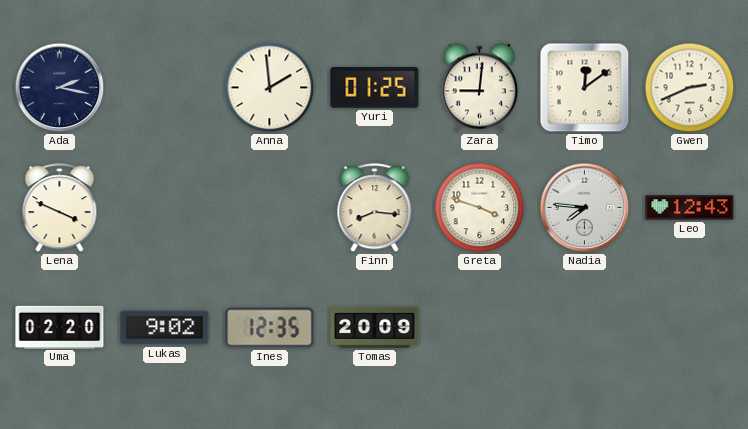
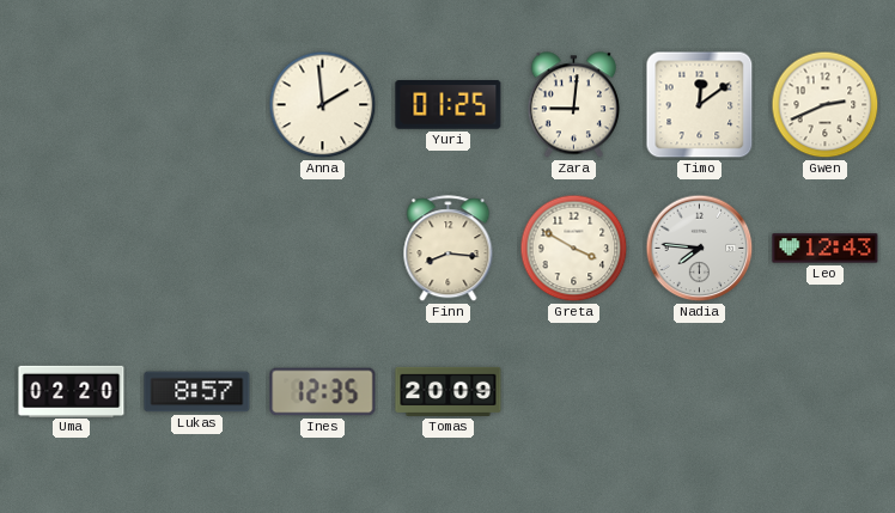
Ada: 2:17 -> none (60, 88)
Lena: 3:49 -> none (60, 208)
Greta: 3:48 -> 3:50 (574, 249)
Lukas: 9:02 -> 8:57 (197, 392)
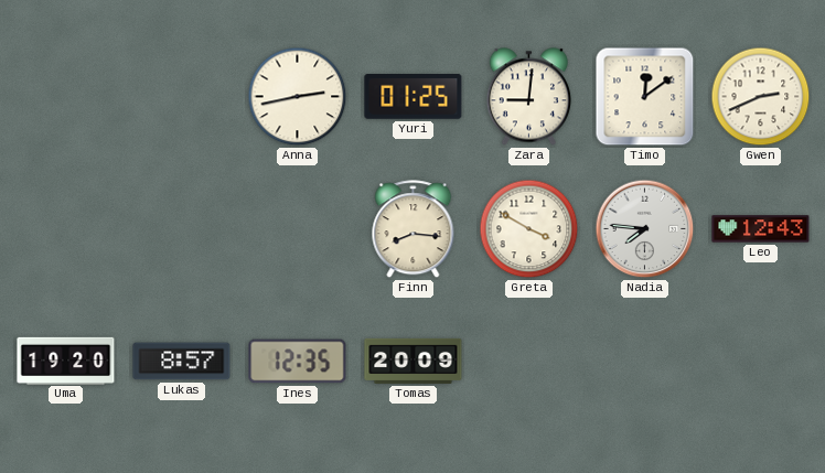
Anna: 1:59 -> 2:43 (298, 97)
Uma: 02:20 -> 19:20 (66, 361)
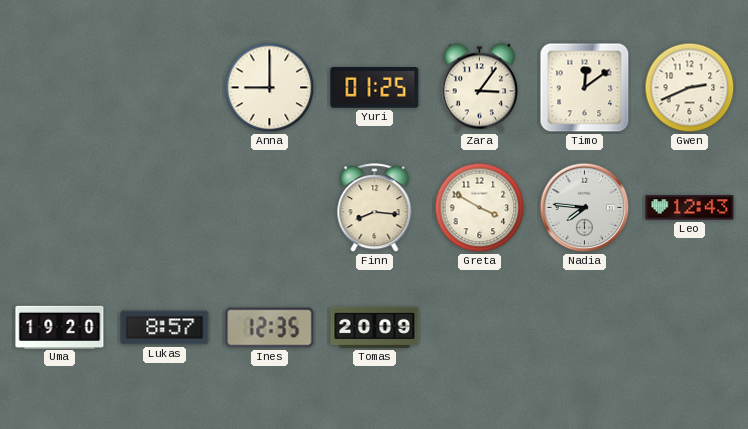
Anna: 2:43 -> 9:00 (270, 88)
Zara: 9:01 -> 3:06 (479, 88)
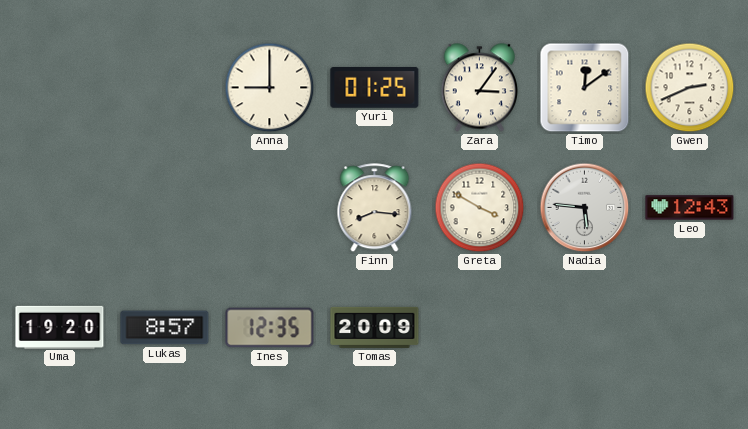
Nadia: 7:46 -> 5:46 (585, 208)
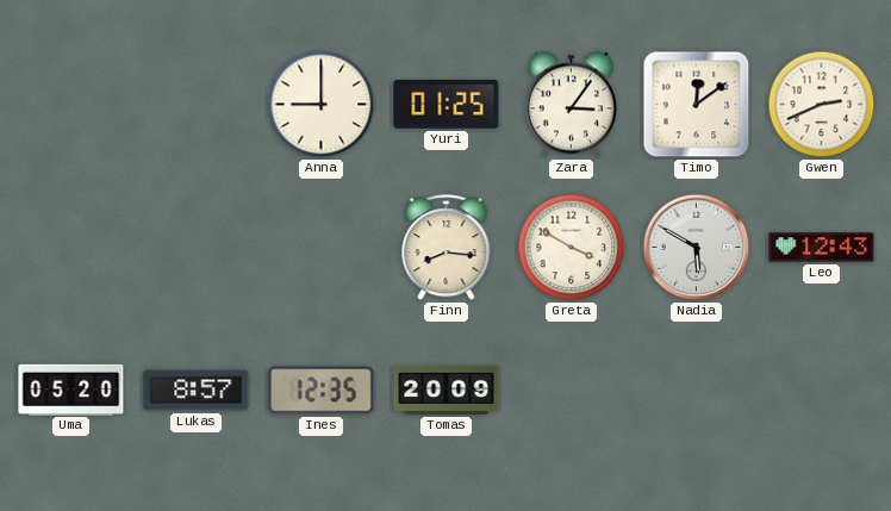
Nadia: 5:46 -> 5:50 (697, 248)
Uma: 19:20 -> 05:20 (71, 390)
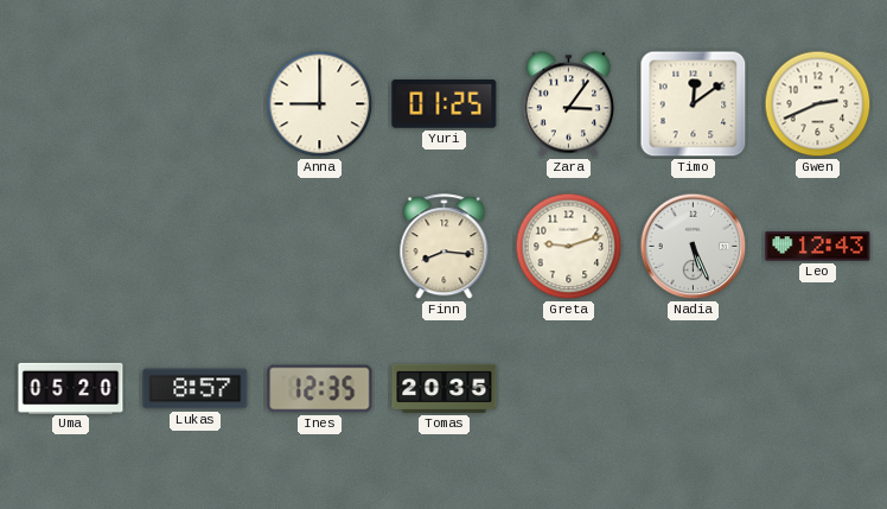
Greta: 3:50 -> 9:12 (569, 247)
Nadia: 5:50 -> 5:26 (694, 247)
Tomas: 20:09 -> 20:35 (445, 388)
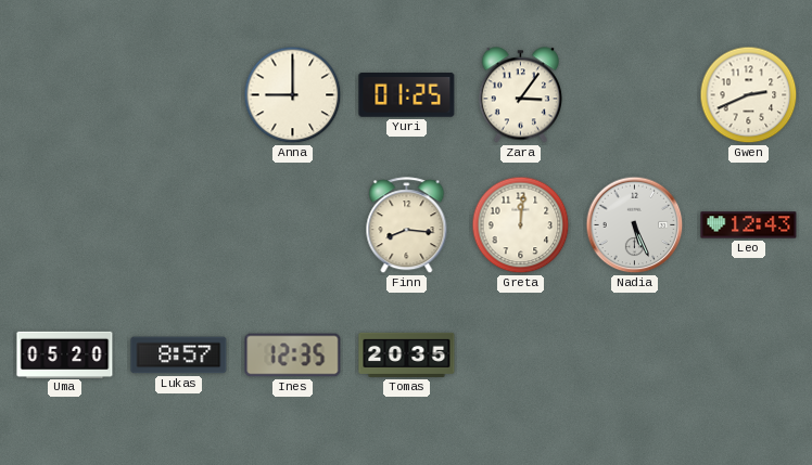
Timo: 12:09 -> none (694, 104)
Greta: 9:12 -> 12:01 (521, 225)
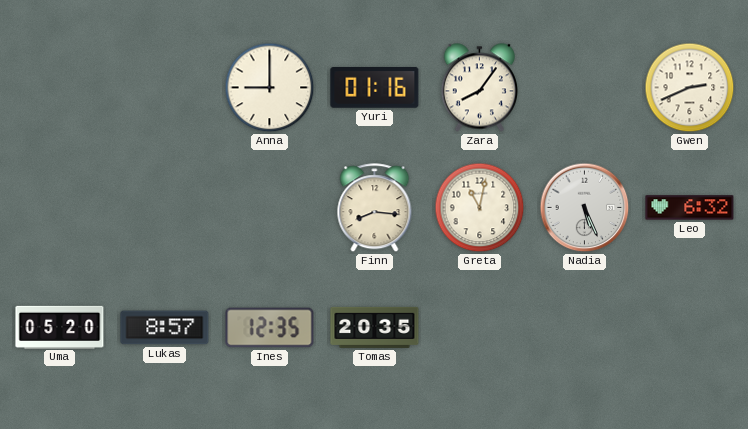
Yuri: 01:25 -> 01:16 (375, 88)
Zara: 3:06 -> 8:06 (479, 88)
Greta: 12:01 -> 11:02 (480, 208)
Leo: 12:43 -> 6:32 (690, 208)
